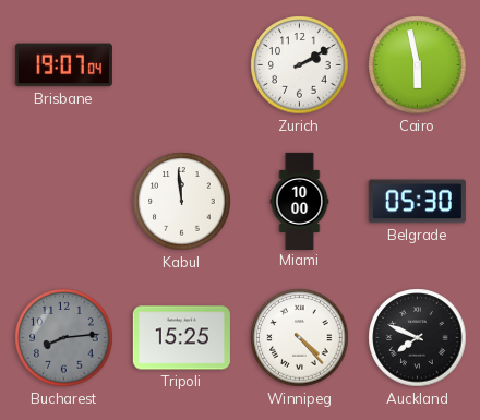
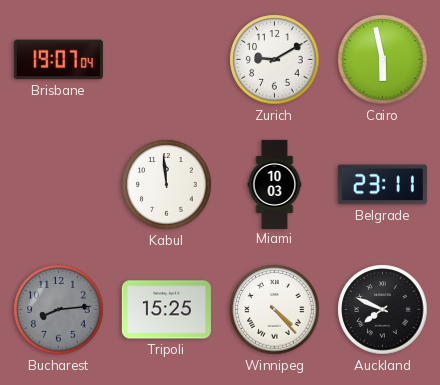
Zurich: 2:10 -> 9:10 (275, 60)
Miami: 10:00 -> 10:03 (275, 184)
Belgrade: 05:30 -> 23:11 (382, 185)
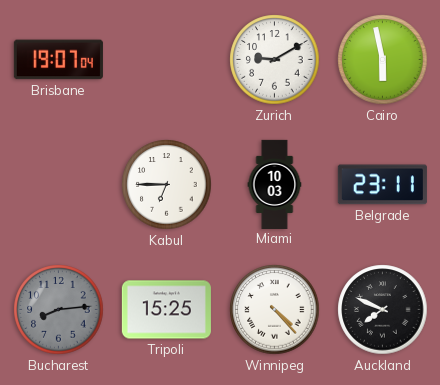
Kabul: 11:59 -> 6:45 (167, 185)
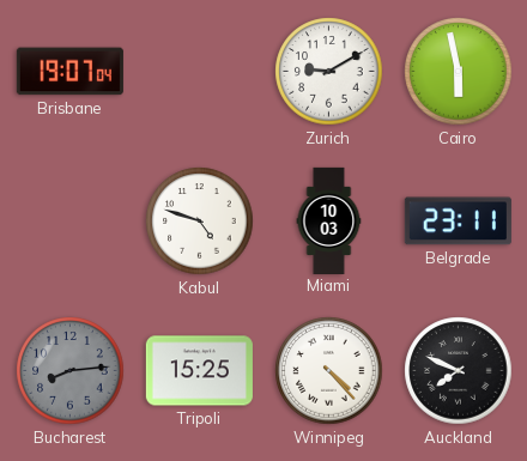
Kabul: 6:45 -> 4:48 (200, 222)
